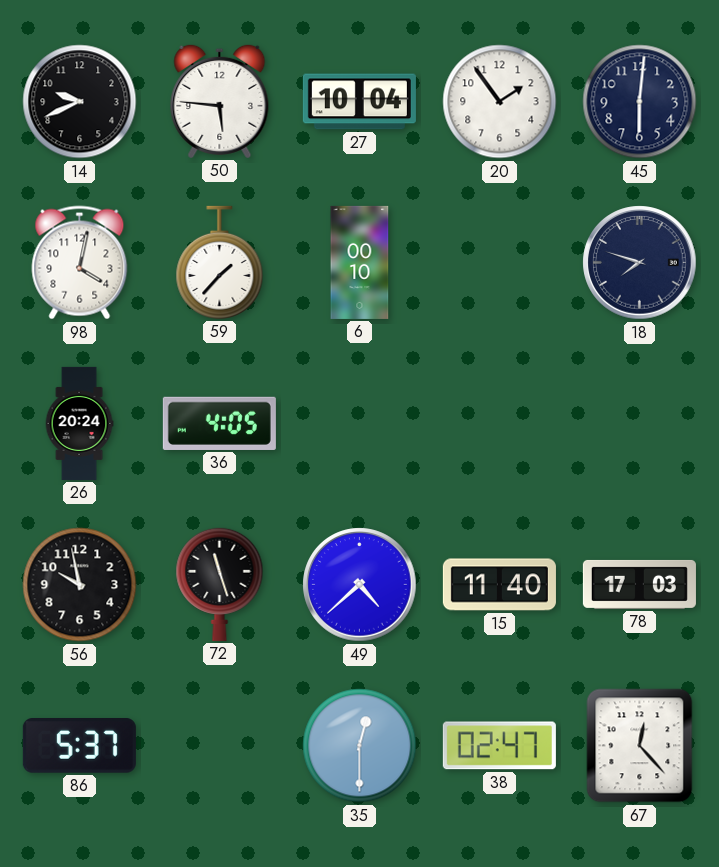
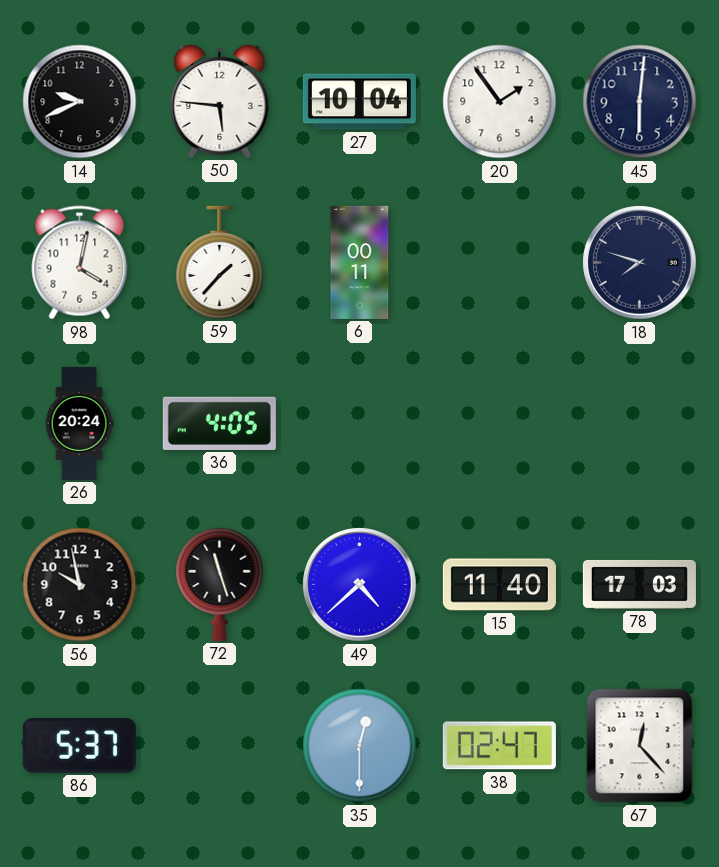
6: 00:10 -> 00:11 (360, 262)
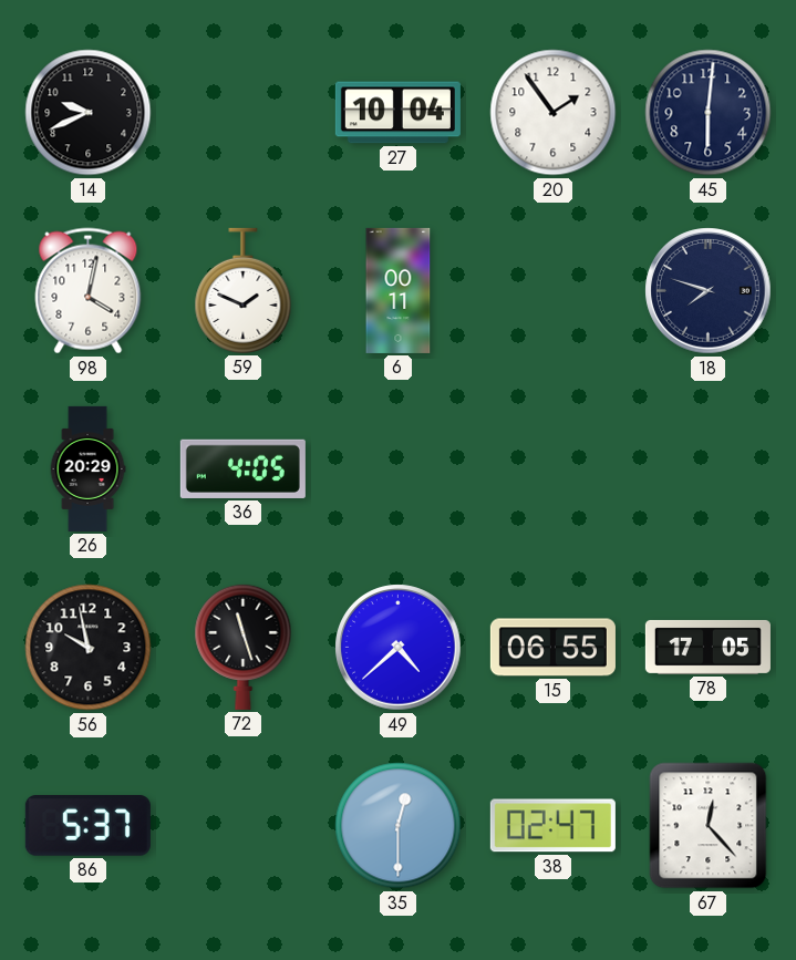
50: 5:46 -> none (220, 101)
59: 1:37 -> 1:49 (244, 290)
26: 20:24 -> 20:29 (87, 468)
15: 11:40 -> 06:55 (552, 648)
78: 17:03 -> 17:05 (707, 647)
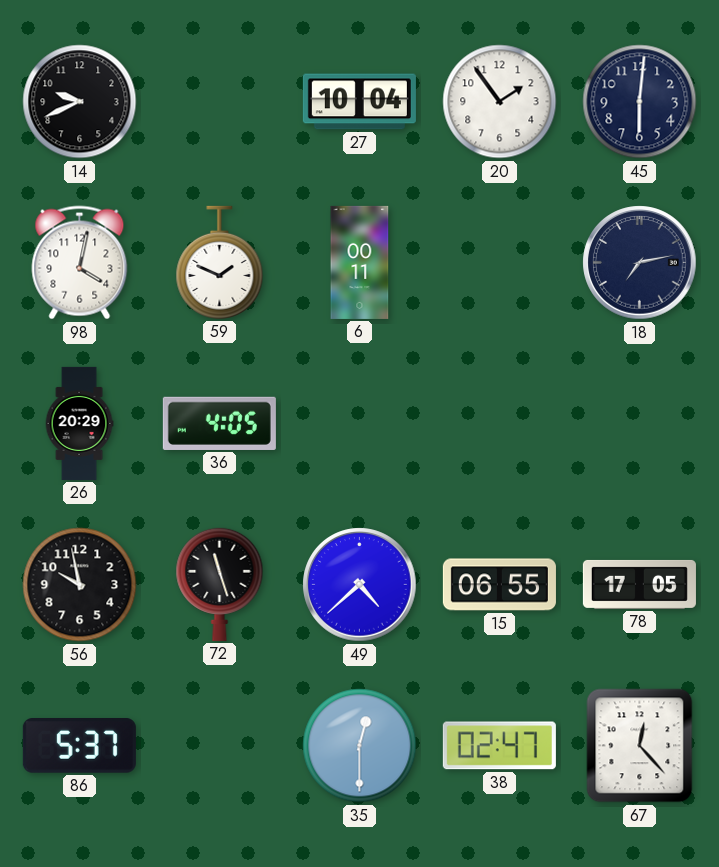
18: 7:48 -> 7:13 (640, 263)
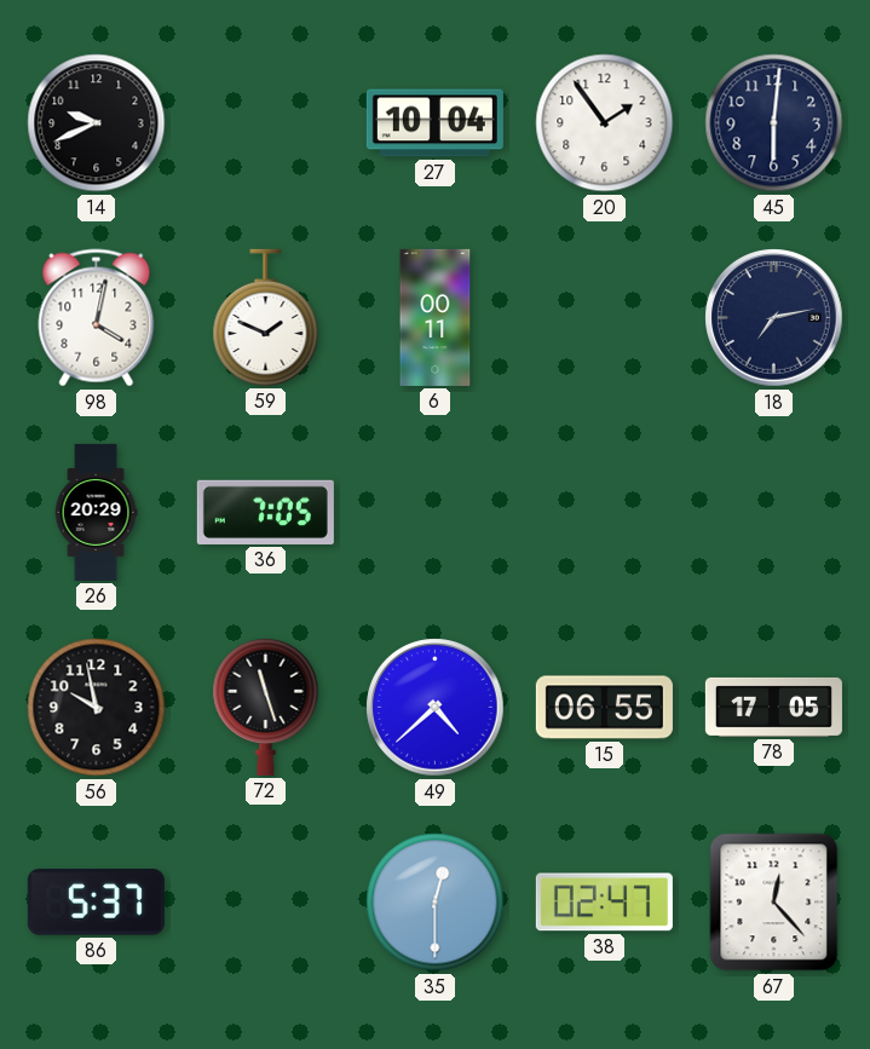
36: 4:05 -> 7:05 (265, 512)
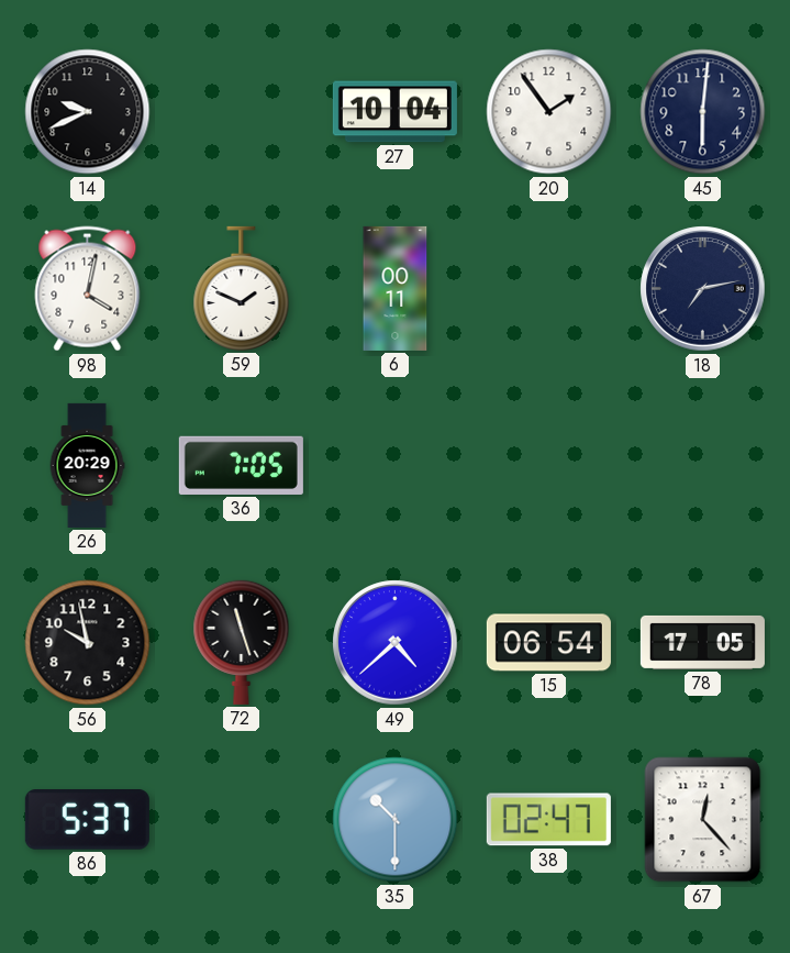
15: 06:55 -> 06:54 (548, 643)
35: 12:30 -> 10:30 (396, 820)
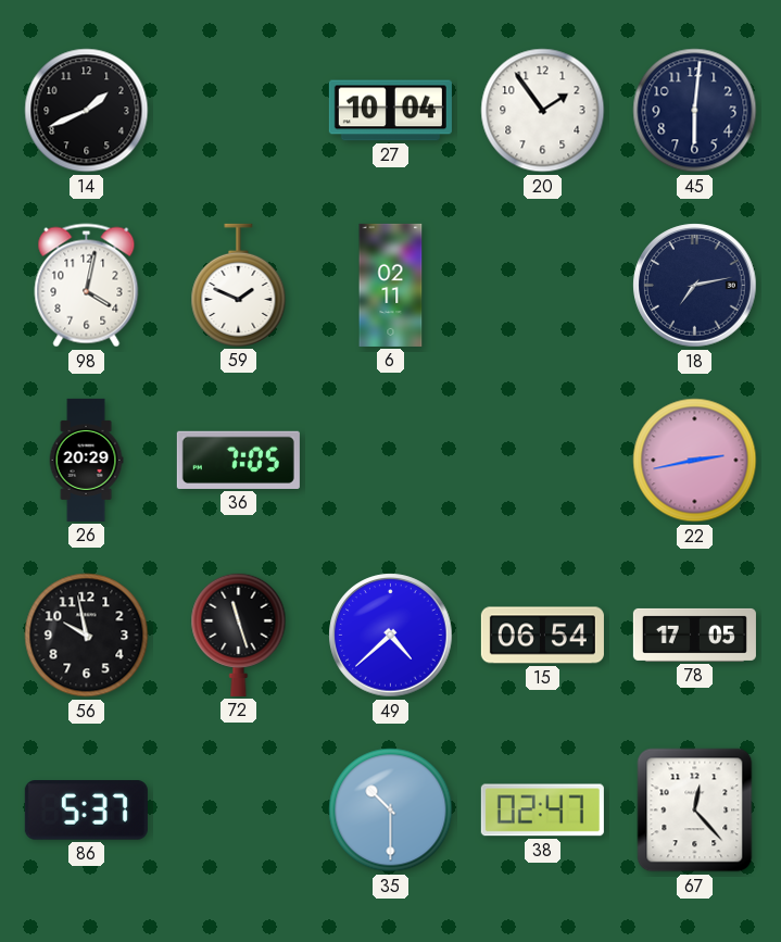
14: 9:41 -> 1:41 (87, 111)
6: 00:11 -> 02:11 (391, 285)
22: none -> 2:43 (695, 461)
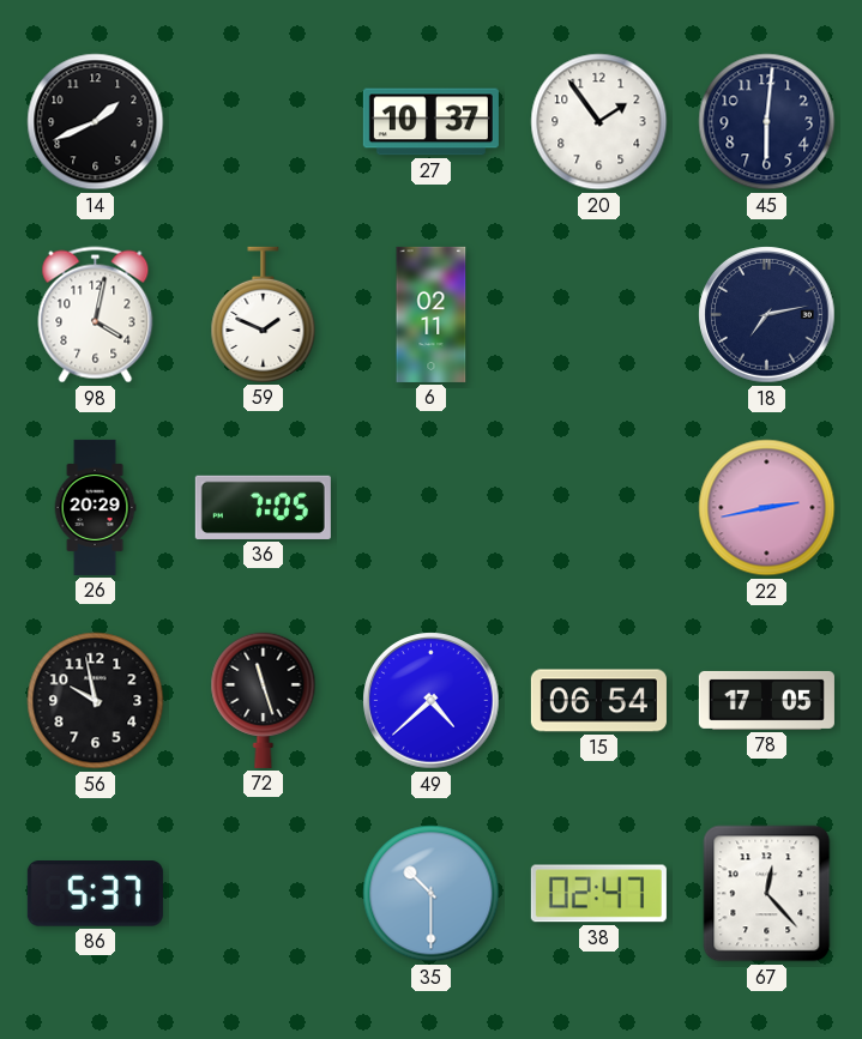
27: 10:04 -> 10:37 (430, 122)
